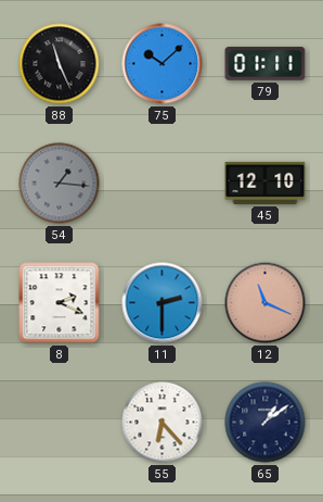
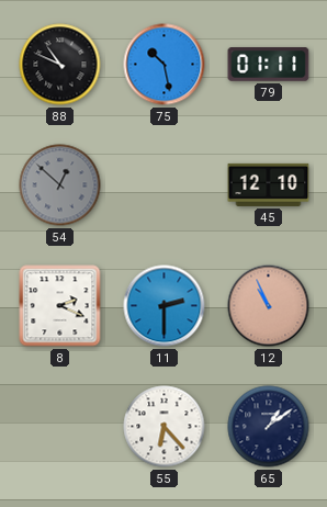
88: 11:26 -> 10:49 (60, 65)
75: 10:08 -> 10:28 (165, 65)
54: 1:16 -> 12:52 (60, 185)
12: 11:19 -> 10:56 (269, 306)
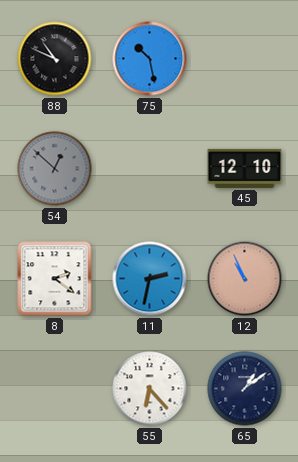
79: 01:11 -> none (269, 65)
8: 2:19 -> 2:21 (55, 279)
11: 2:30 -> 2:32 (150, 279)
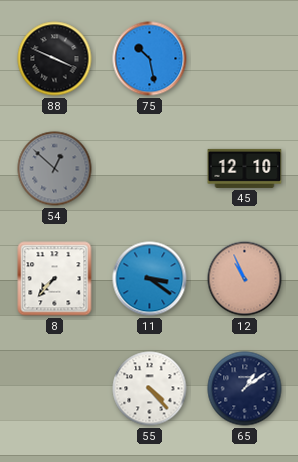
88: 10:49 -> 3:49 (55, 59)
8: 2:21 -> 7:37 (55, 279)
11: 2:32 -> 3:21 (150, 279)
55: 6:23 -> 4:23 (150, 389)
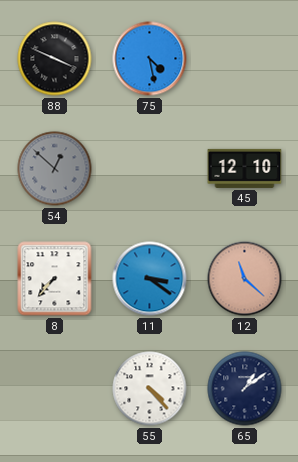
75: 10:28 -> 4:28 (150, 59)
12: 10:56 -> 11:22 (245, 279)
